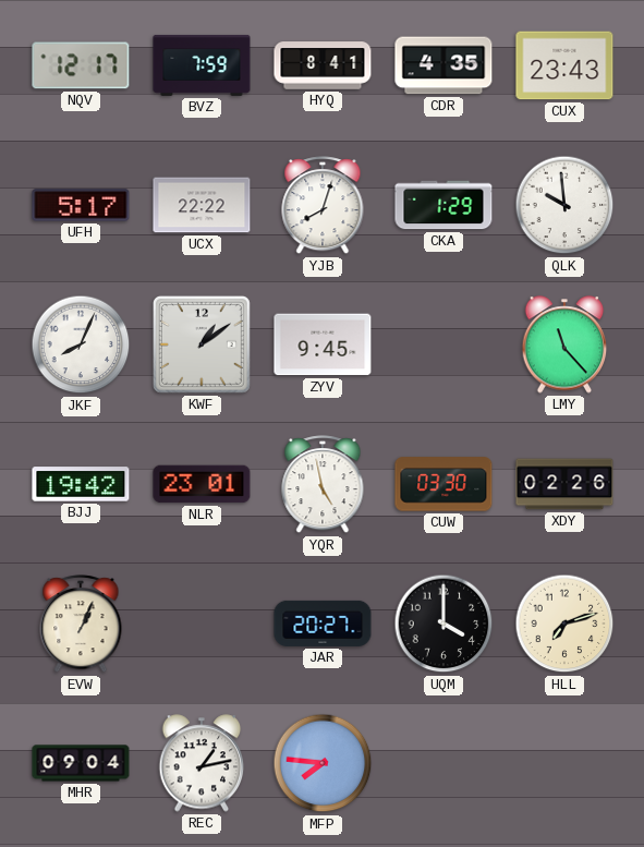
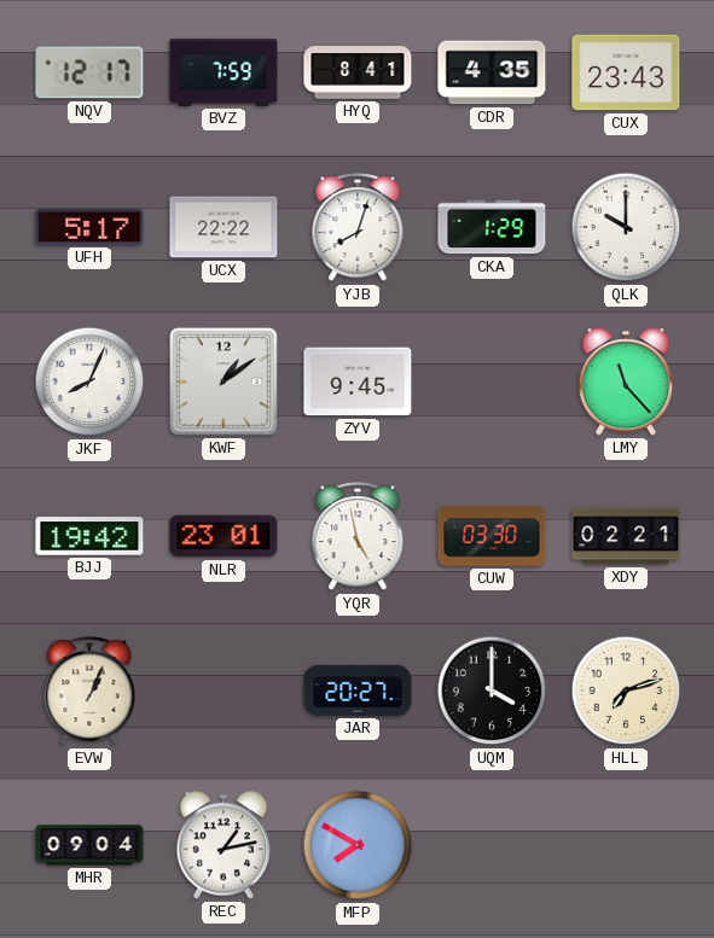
QLK: 9:59 -> 10:00 (626, 227)
XDY: 02:26 -> 02:21 (626, 536)
MFP: 7:46 -> 7:50 (358, 845)
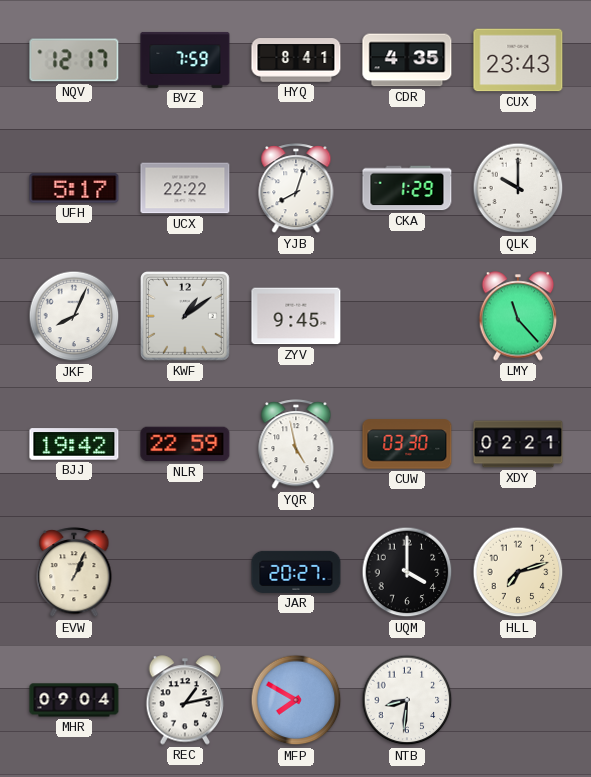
NLR: 23:01 -> 22:59 (185, 444)
NTB: none -> 8:31 (407, 700)
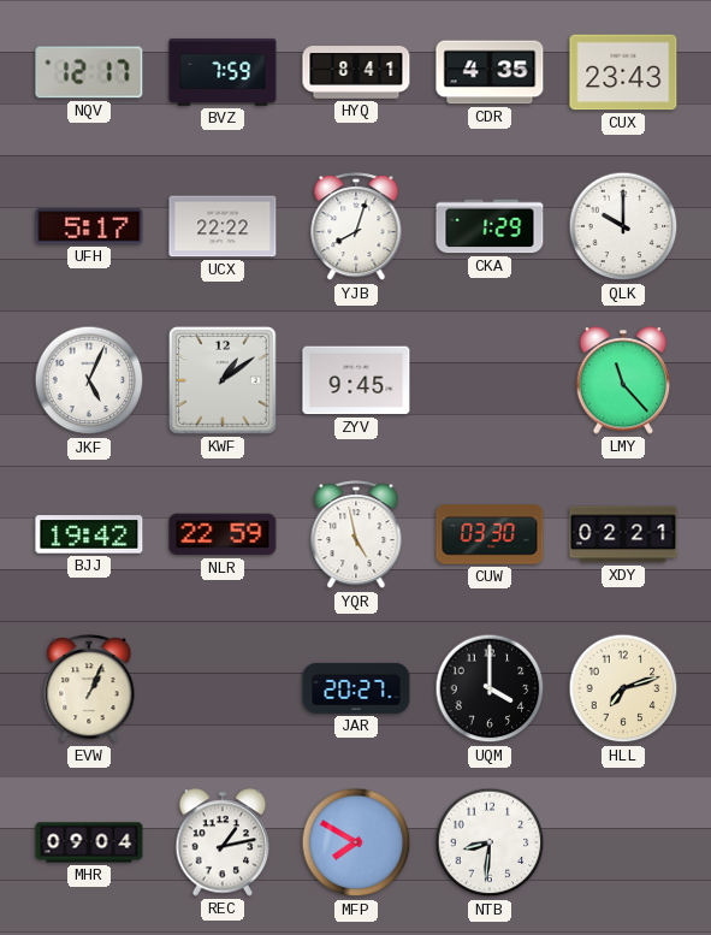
JKF: 8:04 -> 5:04 (89, 380)
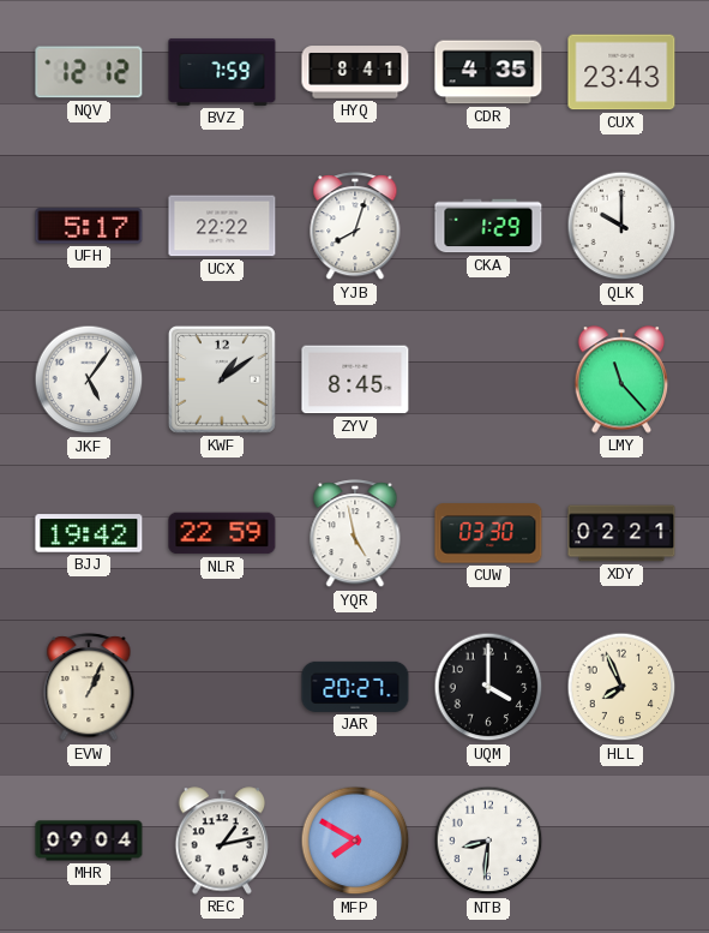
NQV: 12:17 -> 12:12 (89, 72)
JKF: 5:04 -> 5:06 (89, 379)
ZYV: 9:45 -> 8:45 (355, 379)
HLL: 7:12 -> 7:56 (621, 687)
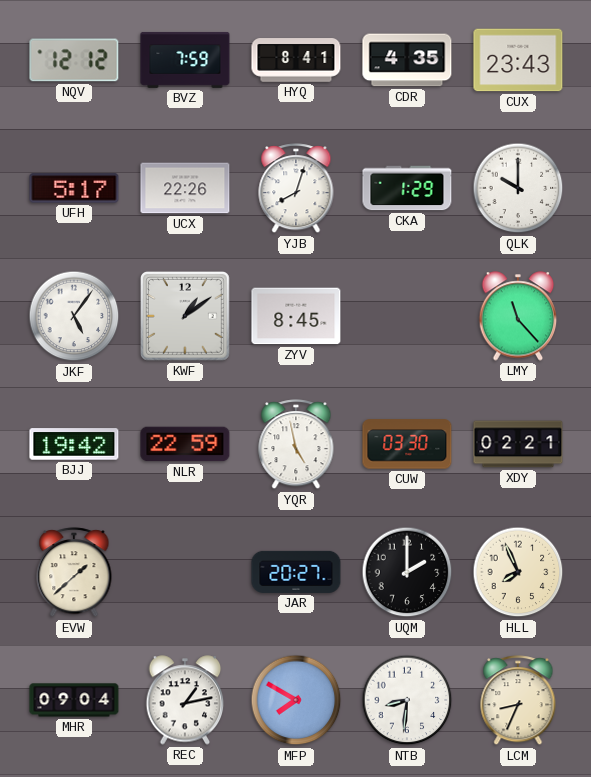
UCX: 22:22 -> 22:26 (185, 188)
EVW: 1:04 -> 1:38 (74, 573)
UQM: 4:00 -> 2:00 (407, 572)
LCM: none -> 8:34 (518, 701)
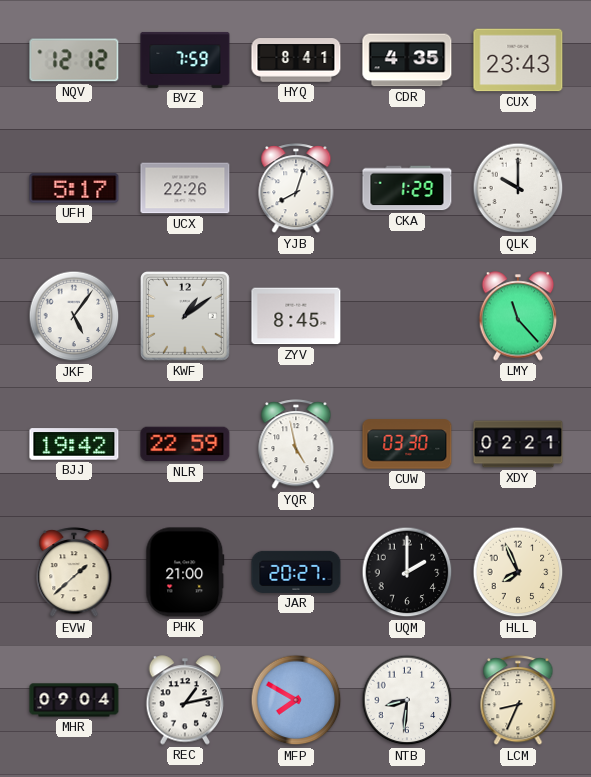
PHK: none -> 21:00 (185, 572)
